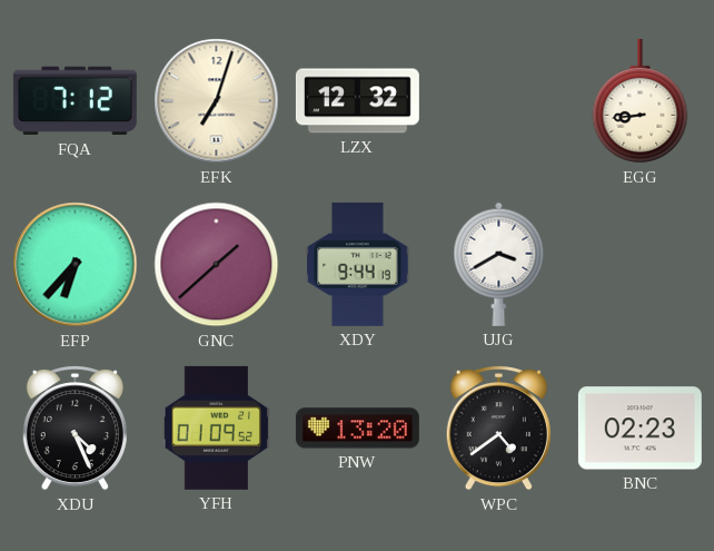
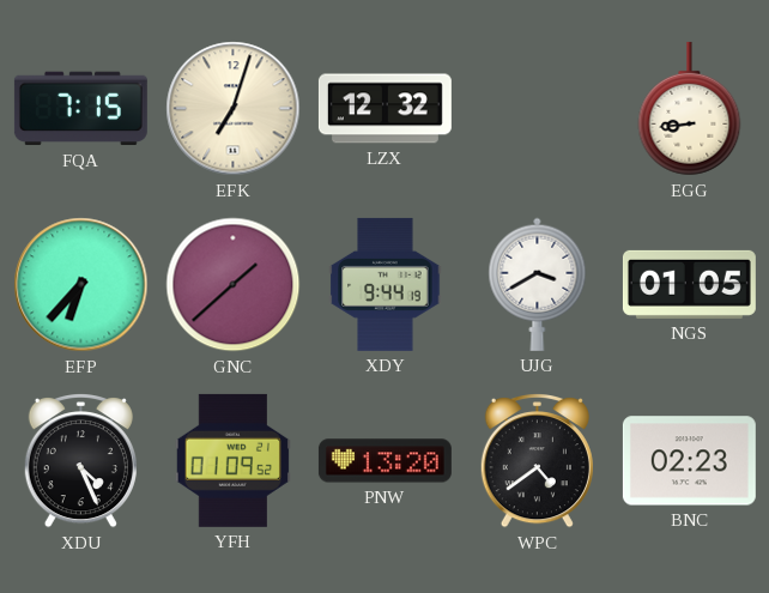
FQA: 7:12 -> 7:15 (80, 109)
NGS: none -> 01:05 (689, 284)
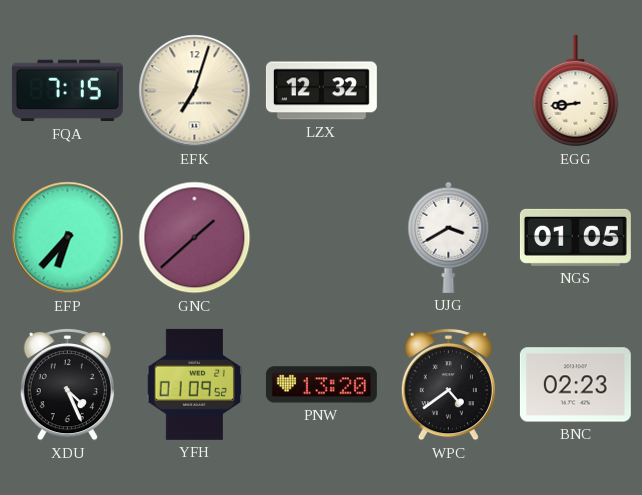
XDY: 9:44 -> none (386, 284)
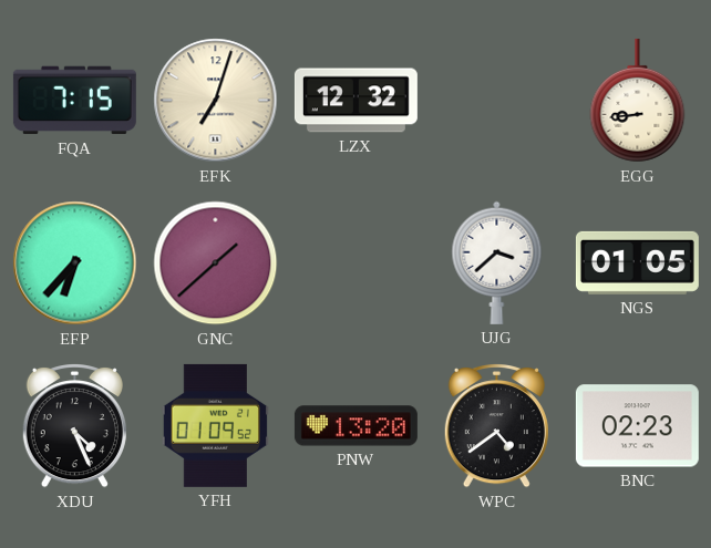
UJG: 3:40 -> 3:38 (497, 262)
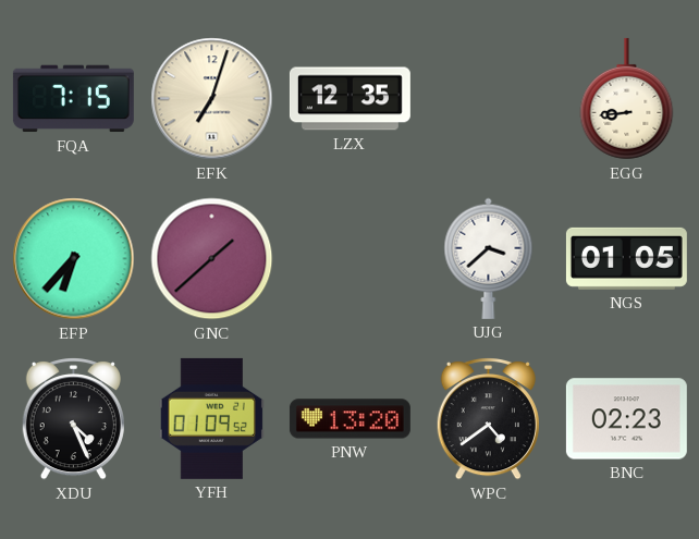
LZX: 12:32 -> 12:35 (349, 99)
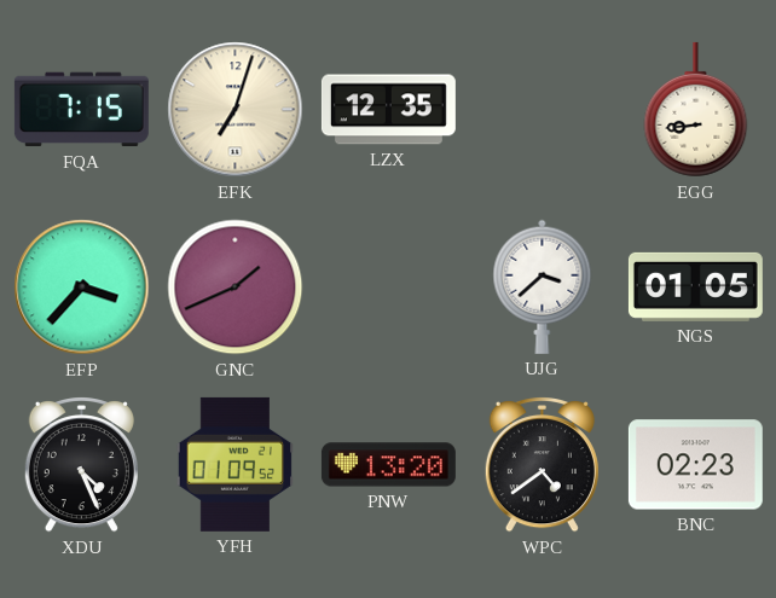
EFP: 6:37 -> 3:37 (82, 288)
GNC: 1:38 -> 1:41 (236, 288)
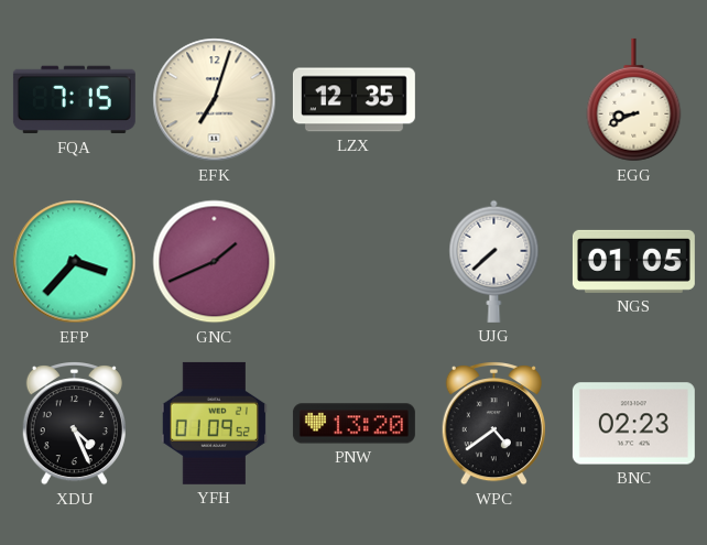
EGG: 8:44 -> 8:41 (634, 100)
UJG: 3:38 -> 7:38 (494, 261)
